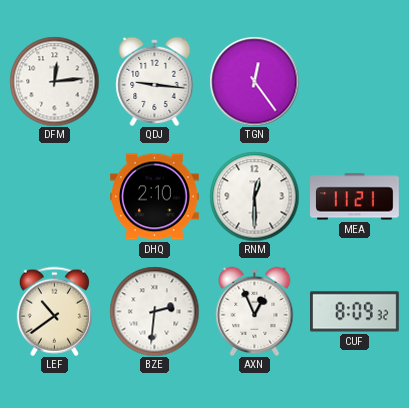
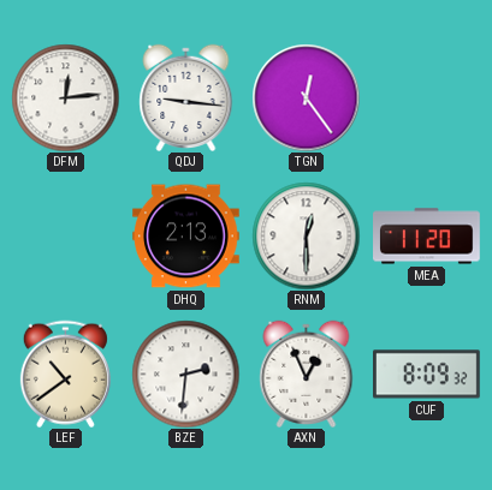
DHQ: 2:10 -> 2:13 (186, 237)
MEA: 11:21 -> 11:20 (427, 237)
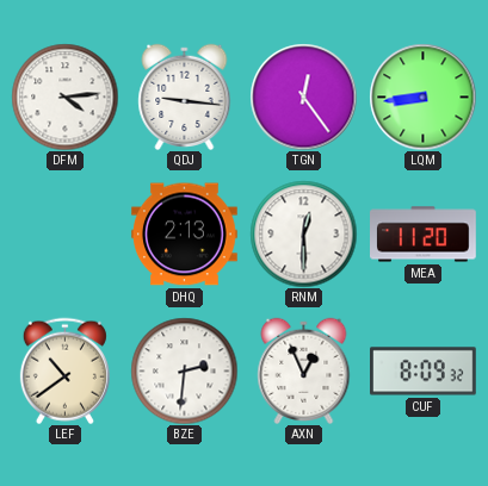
DFM: 12:14 -> 4:14 (64, 96)
LQM: none -> 8:44 (422, 96)
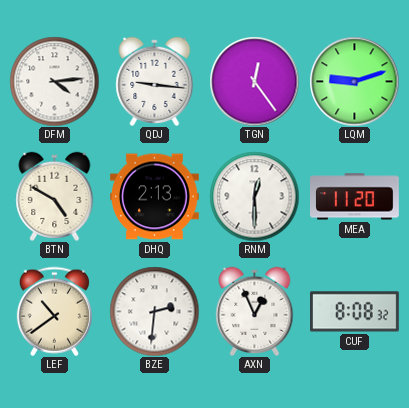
LQM: 8:44 -> 9:12 (354, 81)
BTN: none -> 4:50 (55, 196)
CUF: 8:09 -> 8:08 (355, 312)
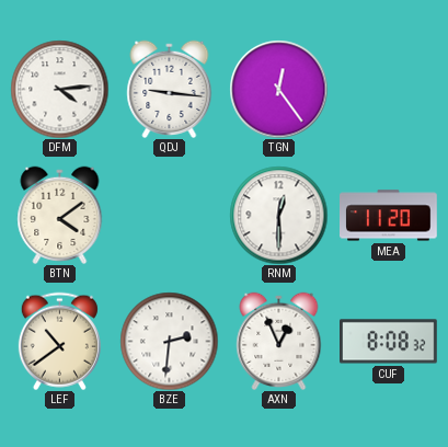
LQM: 9:12 -> none (354, 81)
BTN: 4:50 -> 4:09 (60, 215)
DHQ: 2:13 -> none (155, 197)
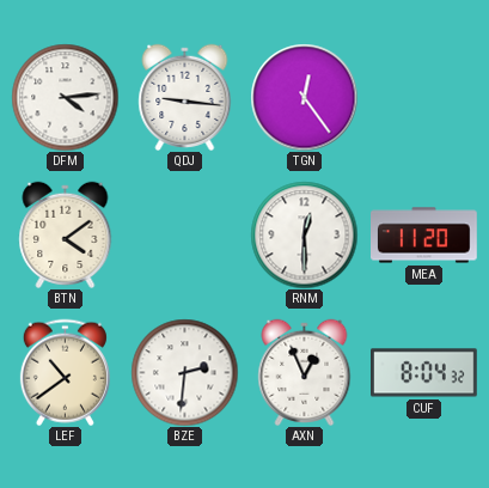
CUF: 8:08 -> 8:04 (424, 373)
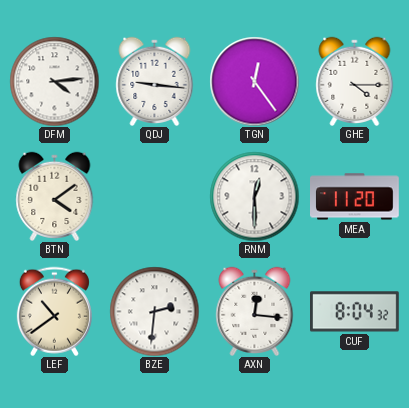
GHE: none -> 4:15 (355, 81)
AXN: 12:56 -> 12:16 (255, 311)
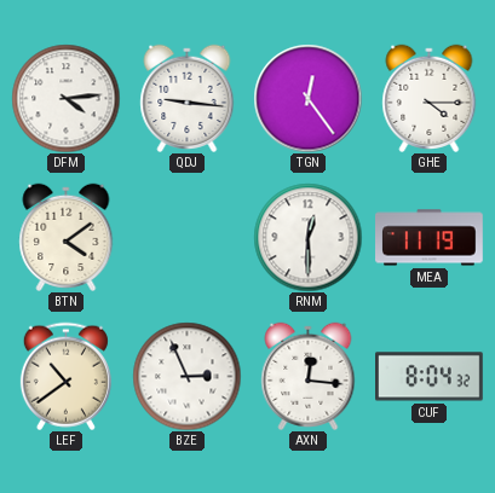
MEA: 11:20 -> 11:19 (430, 238)
BZE: 2:31 -> 2:56 (186, 376)
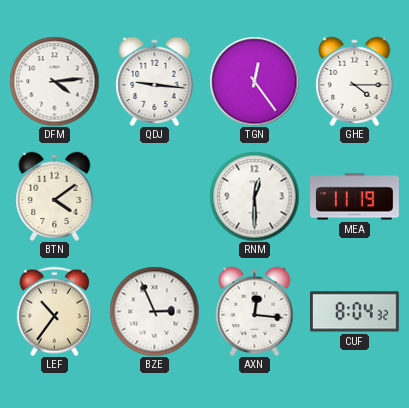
LEF: 10:39 -> 10:36 (54, 311)
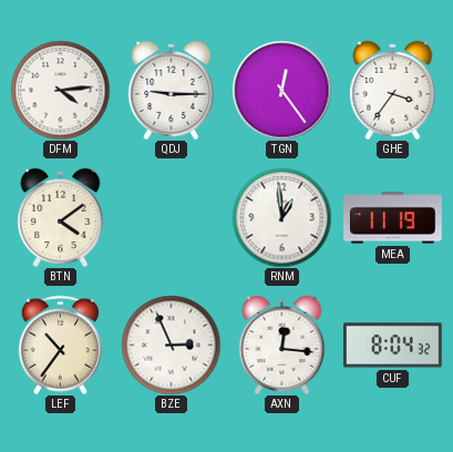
QDJ: 9:16 -> 9:15 (172, 90)
GHE: 4:15 -> 3:36 (393, 90)
RNM: 12:30 -> 12:59 (281, 217)
